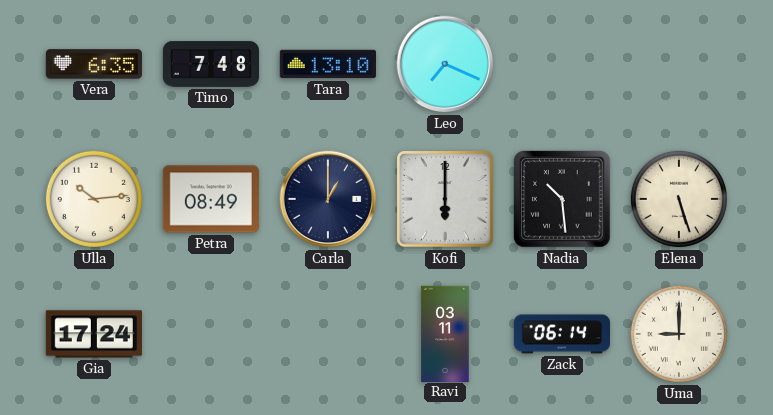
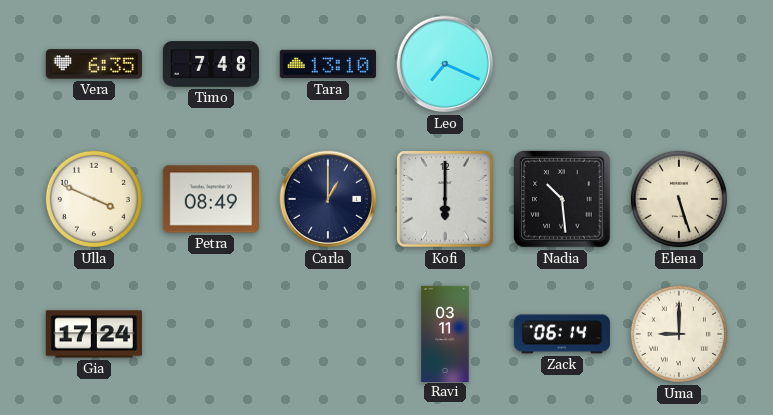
Ulla: 10:14 -> 3:49 (94, 199)
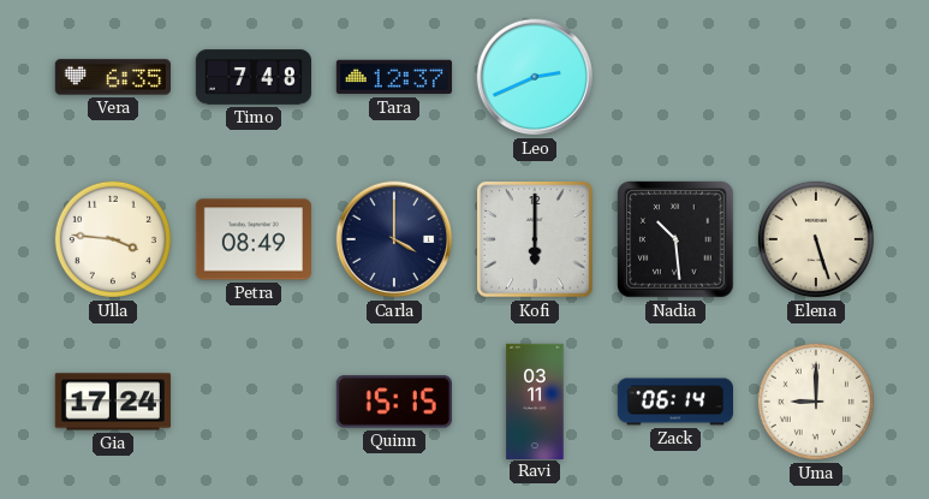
Tara: 13:10 -> 12:37 (393, 77)
Leo: 7:19 -> 2:41 (535, 77)
Ulla: 3:49 -> 3:46 (113, 239)
Carla: 1:00 -> 4:00 (394, 239)
Quinn: none -> 15:15 (394, 402)
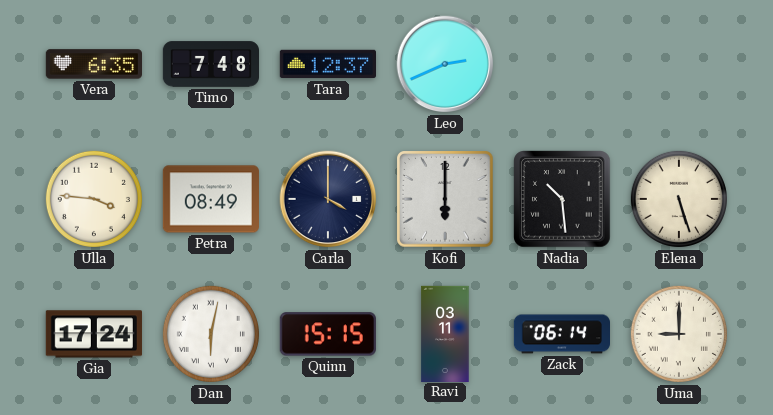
Dan: none -> 6:02 (211, 334)
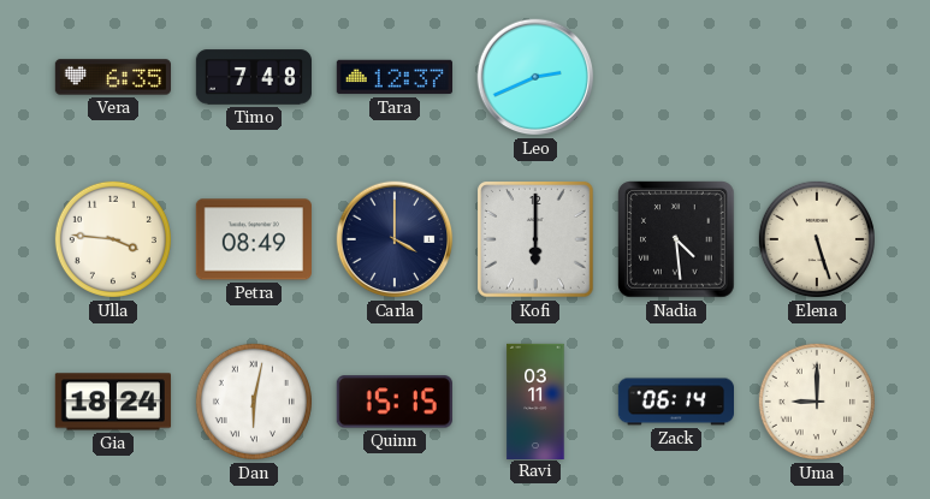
Nadia: 10:29 -> 4:29 (676, 239)
Gia: 17:24 -> 18:24 (113, 402)
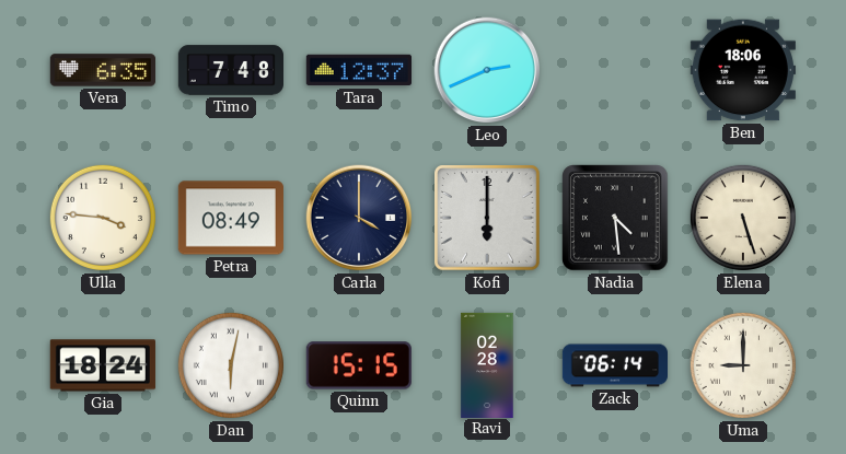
Ben: none -> 18:06 (743, 70)
Ravi: 03:11 -> 02:28 (487, 364)
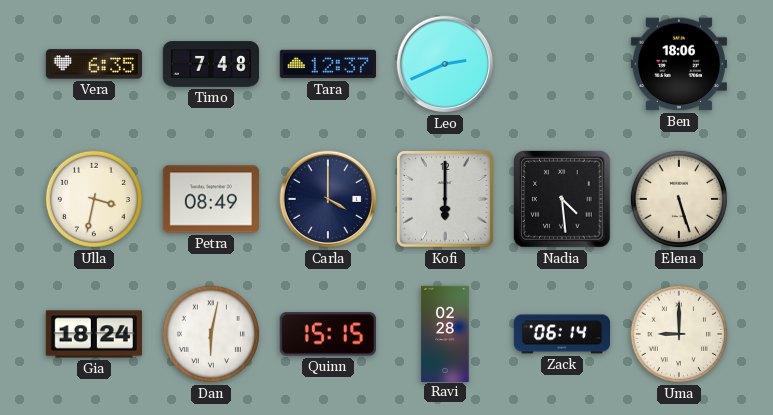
Ulla: 3:46 -> 3:32 (94, 199)
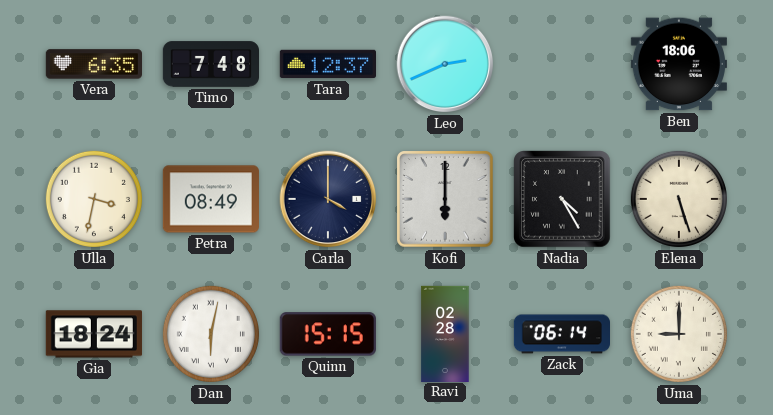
Nadia: 4:29 -> 4:25 (562, 199)
